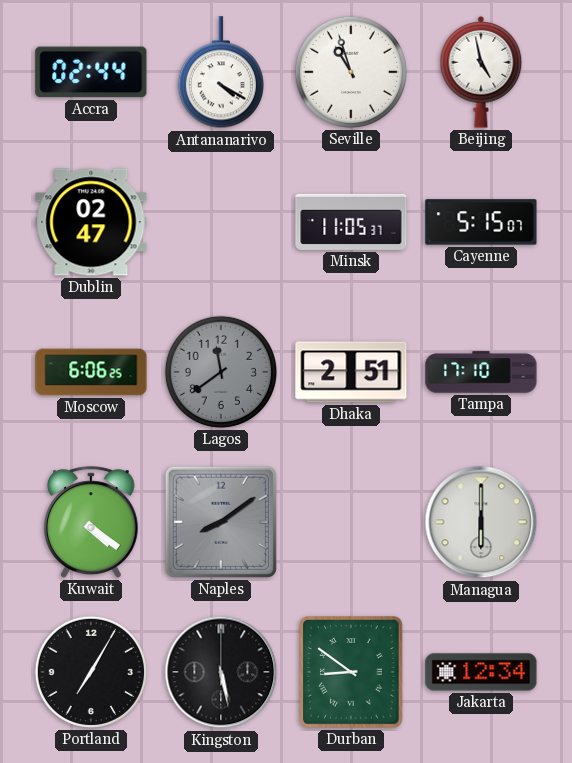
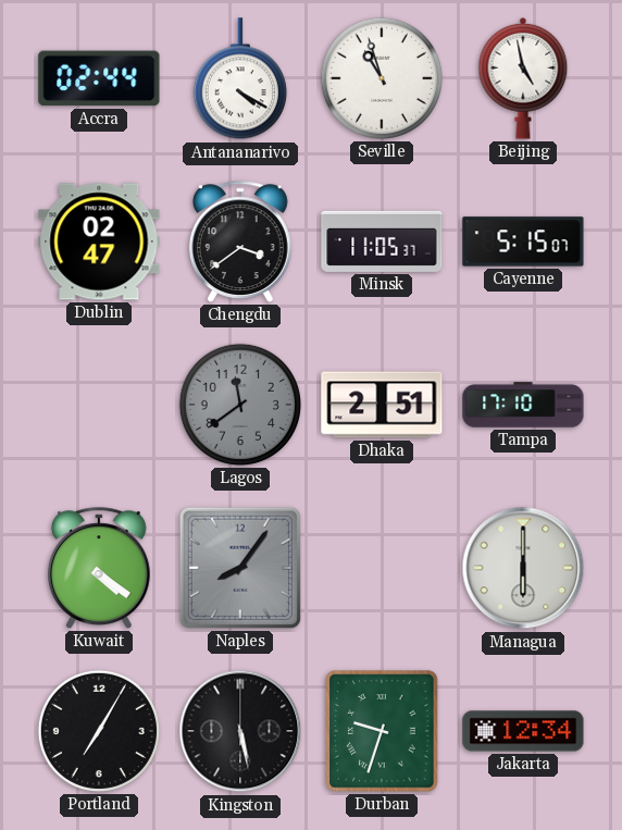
Chengdu: none -> 3:39 (240, 241)
Moscow: 6:06 -> none (91, 372)
Naples: 8:09 -> 8:06 (240, 568)
Durban: 8:51 -> 9:33 (382, 731)
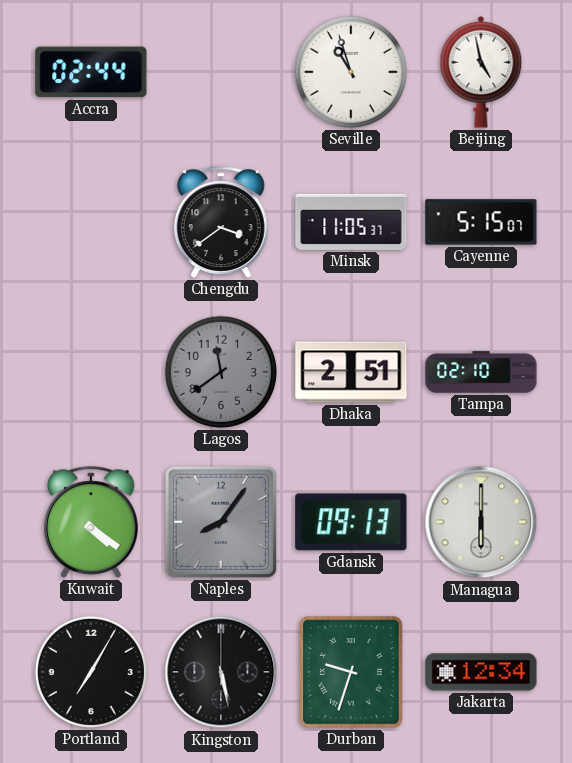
Antananarivo: 4:20 -> none (240, 79)
Dublin: 02:47 -> none (99, 241)
Tampa: 17:10 -> 02:10 (481, 372)
Gdansk: none -> 09:13 (351, 522)
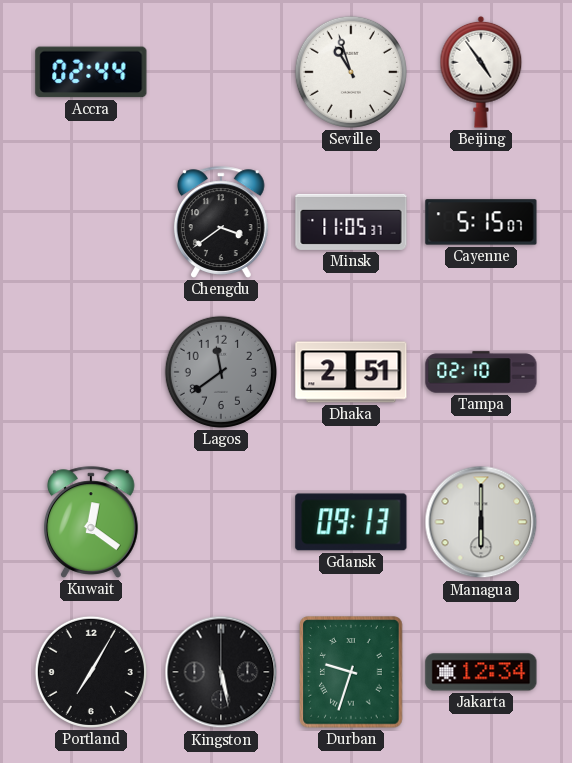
Beijing: 4:58 -> 4:54 (481, 72)
Kuwait: 4:21 -> 12:21 (91, 522)
Naples: 8:06 -> none (221, 522)
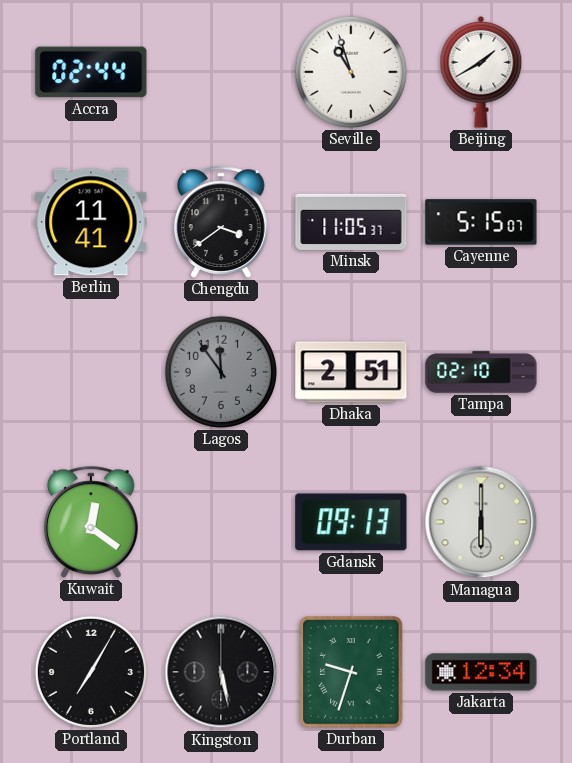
Beijing: 4:54 -> 1:40 (481, 72)
Berlin: none -> 11:41 (91, 222)
Lagos: 11:39 -> 11:54 (221, 372)
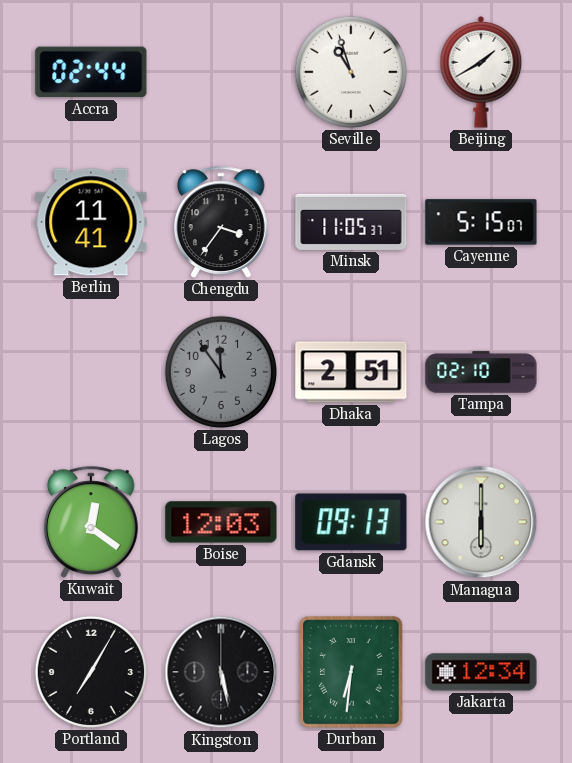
Chengdu: 3:39 -> 3:36 (221, 222)
Boise: none -> 12:03 (221, 522)
Durban: 9:33 -> 6:31 (351, 672)
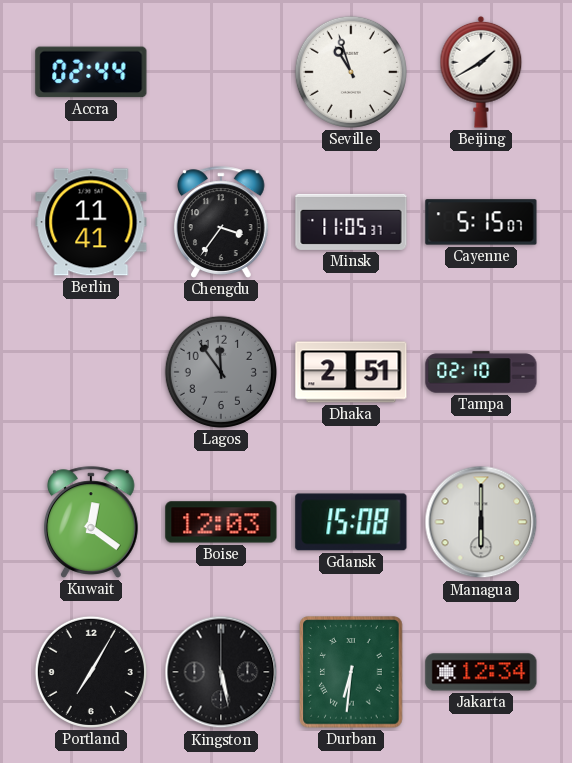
Gdansk: 09:13 -> 15:08 (351, 522)
